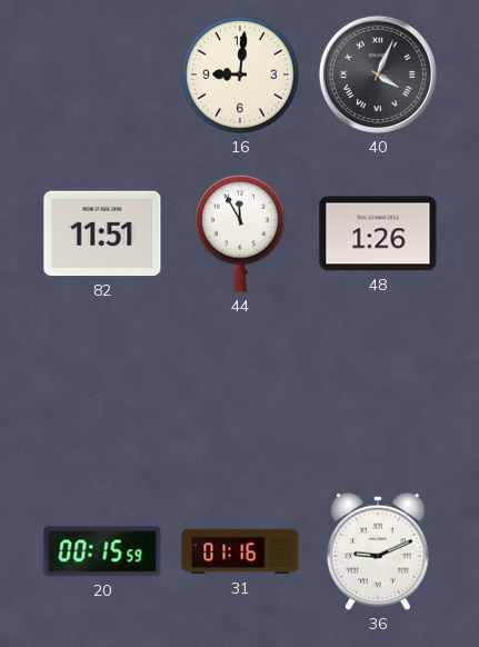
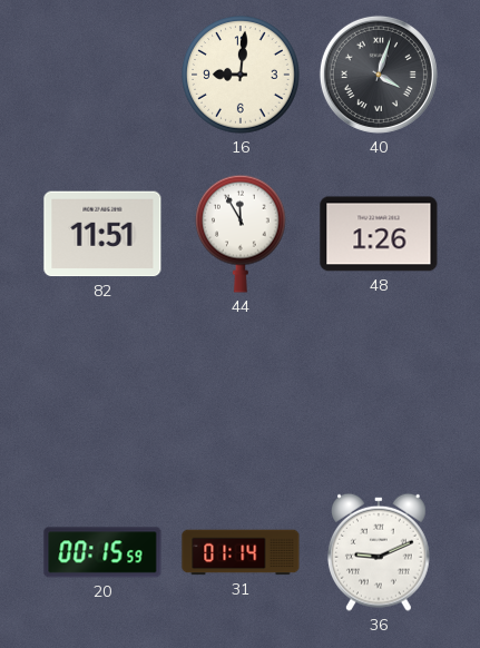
40: 4:04 -> 4:03 (379, 75)
31: 01:16 -> 01:14 (241, 552)
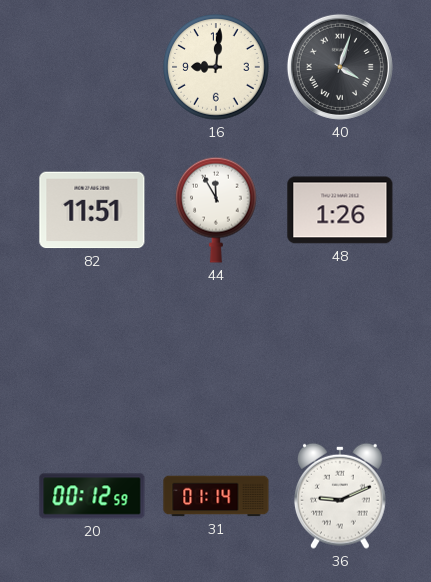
20: 00:15 -> 00:12 (92, 496)
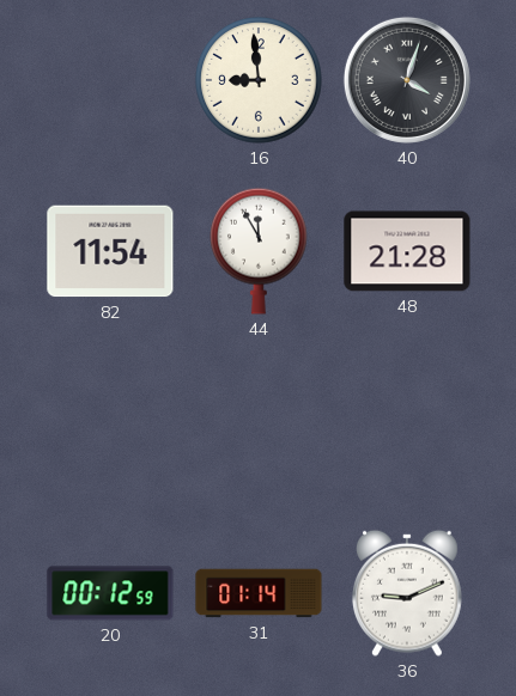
16: 9:01 -> 8:59 (259, 80)
82: 11:51 -> 11:54 (110, 251)
48: 1:26 -> 21:28 (407, 251)
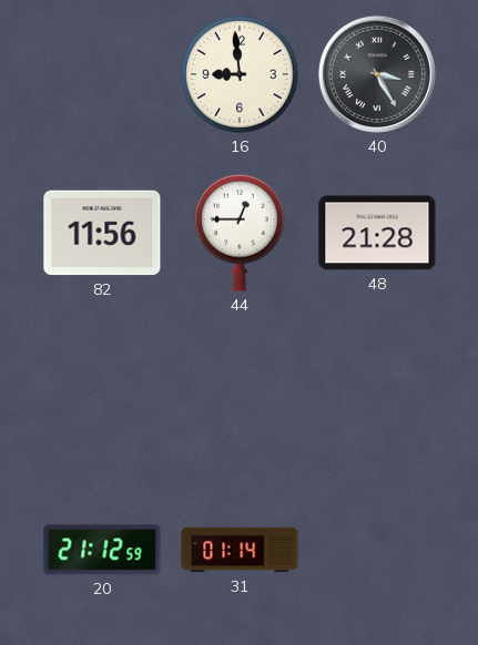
40: 4:03 -> 3:25 (377, 74)
82: 11:54 -> 11:56 (102, 233)
44: 11:55 -> 12:45 (241, 233)
20: 00:12 -> 21:12 (102, 550)
36: 9:11 -> none (407, 593)
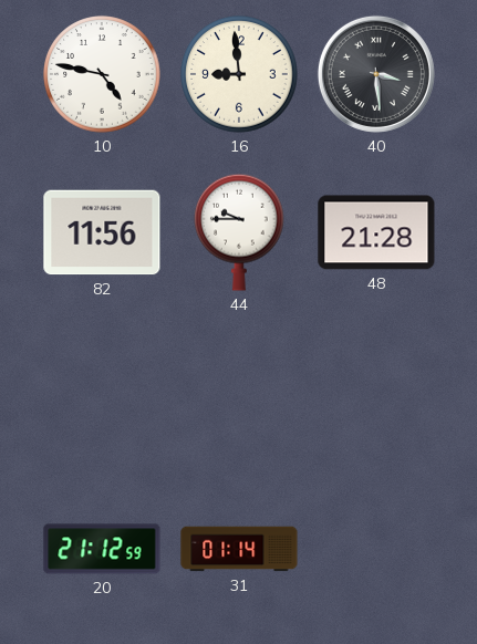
10: none -> 4:47 (102, 74)
40: 3:25 -> 3:29 (376, 74)
44: 12:45 -> 9:45 (240, 232)
